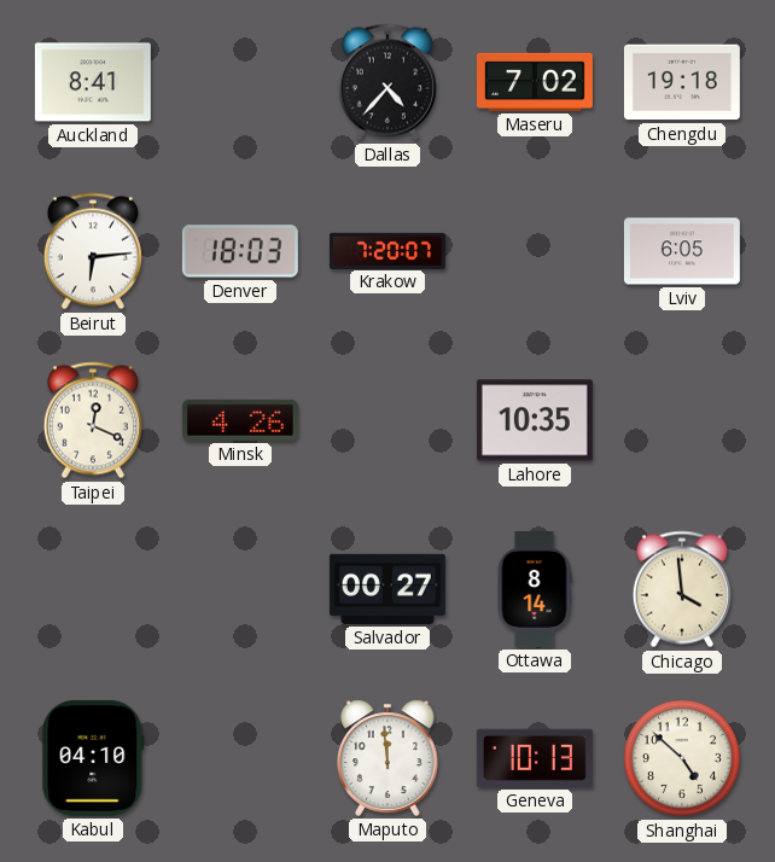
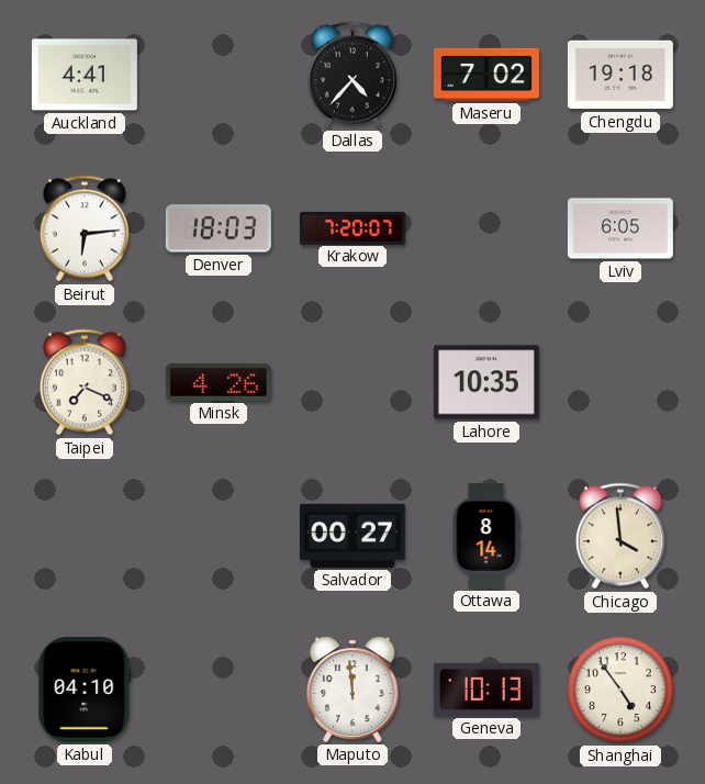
Auckland: 8:41 -> 4:41 (85, 75)
Taipei: 12:19 -> 7:19 (85, 382)
Shanghai: 4:52 -> 4:54 (620, 690)
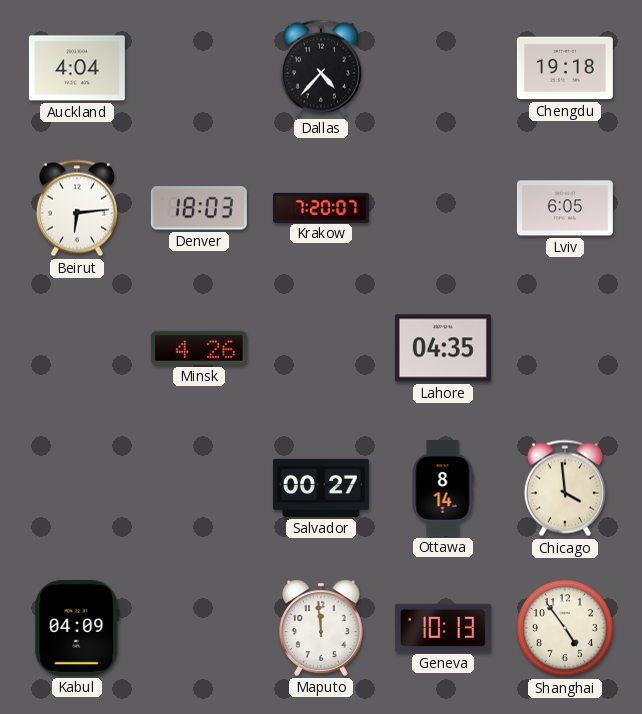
Auckland: 4:41 -> 4:04 (77, 68)
Maseru: 7:02 -> none (486, 75)
Taipei: 7:19 -> none (85, 382)
Lahore: 10:35 -> 04:35 (443, 348)
Kabul: 04:10 -> 04:09 (77, 628)
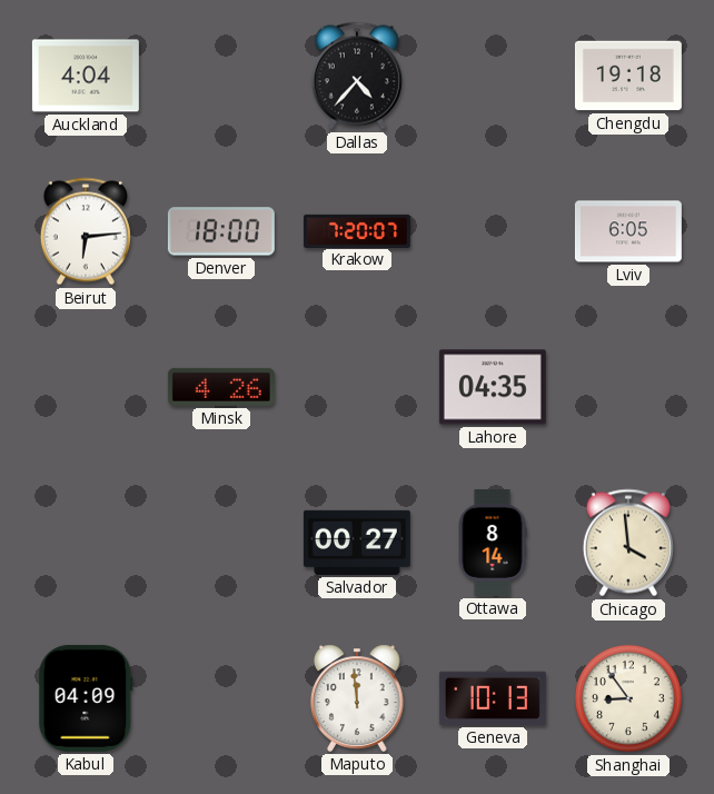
Denver: 18:03 -> 18:00 (221, 231)
Shanghai: 4:54 -> 8:54 (628, 698)
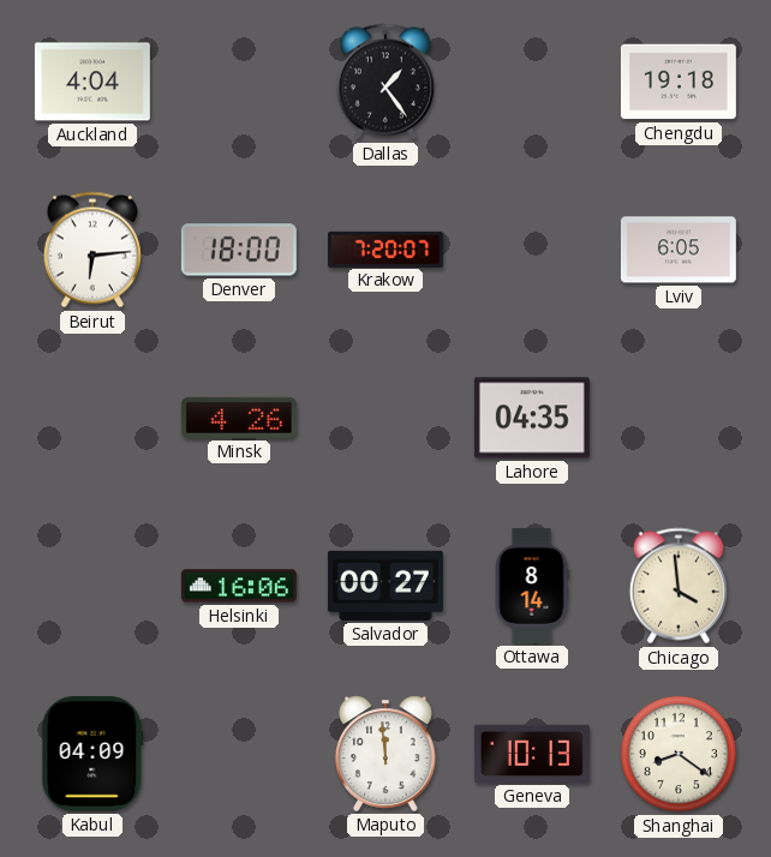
Dallas: 4:37 -> 1:24 (385, 82)
Helsinki: none -> 16:06 (239, 586)
Shanghai: 8:54 -> 8:21 (679, 754)
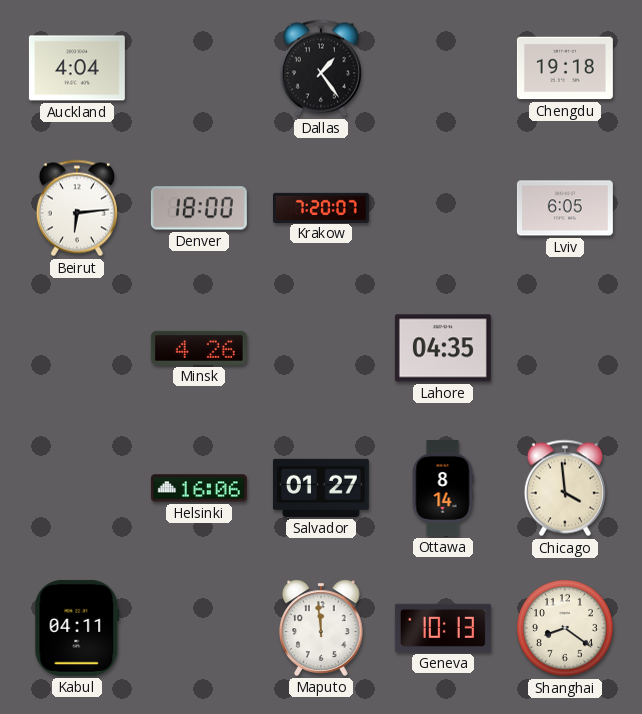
Salvador: 00:27 -> 01:27 (321, 488)
Kabul: 04:09 -> 04:11 (77, 628)
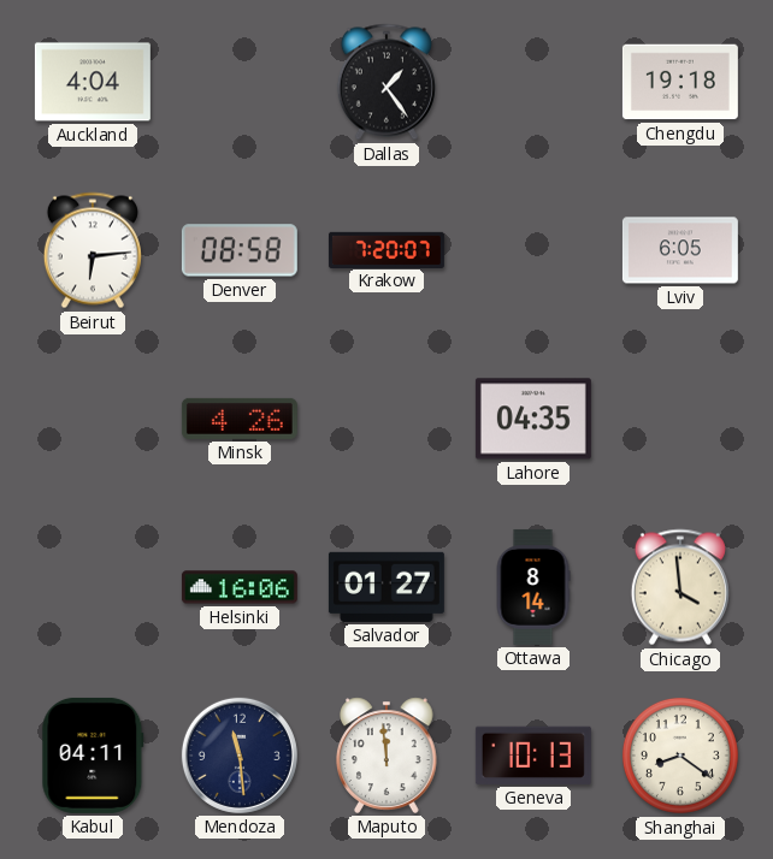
Denver: 18:00 -> 08:58 (240, 250)
Mendoza: none -> 11:29 (240, 756)
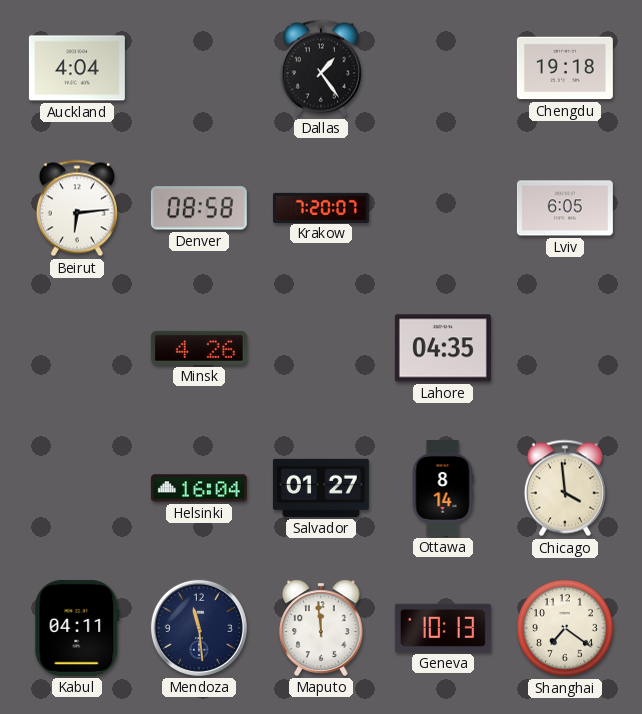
Helsinki: 16:06 -> 16:04 (199, 488)
Shanghai: 8:21 -> 7:21 (565, 628)
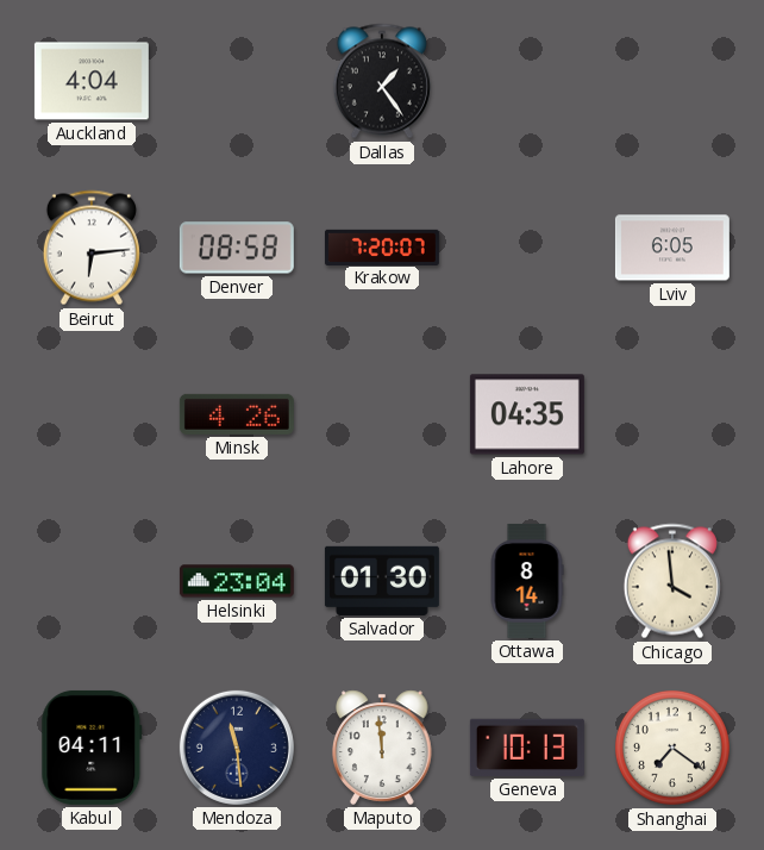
Chengdu: 19:18 -> none (565, 68)
Helsinki: 16:04 -> 23:04 (237, 581)
Salvador: 01:27 -> 01:30 (382, 581)
